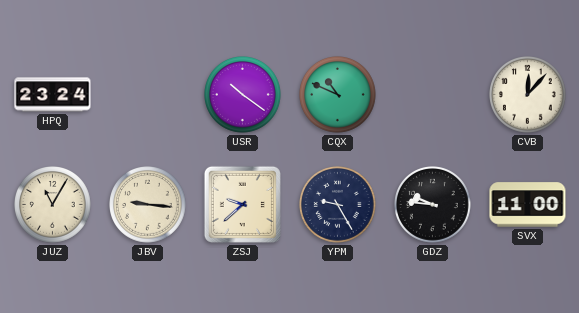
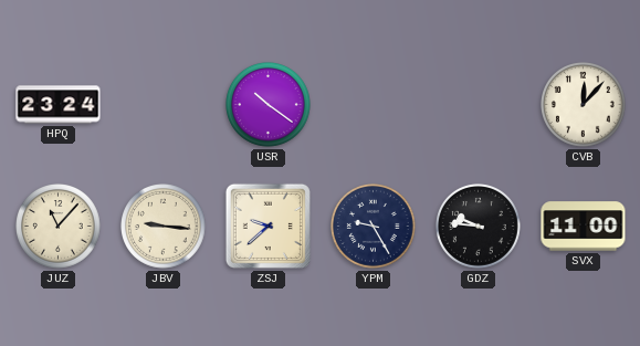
CQX: 10:49 -> none (338, 95)
JUZ: 11:05 -> 11:07 (59, 227)
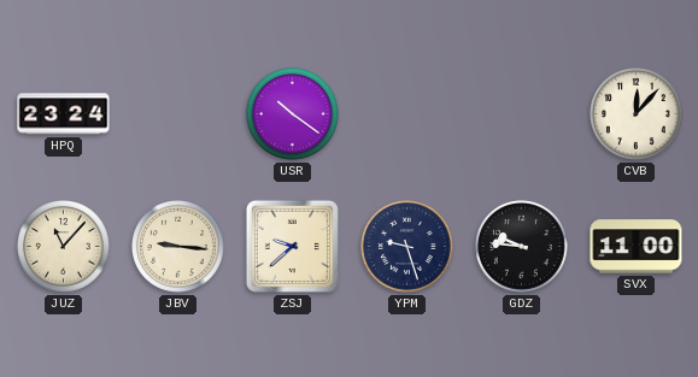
YPM: 9:25 -> 9:27 (407, 247)
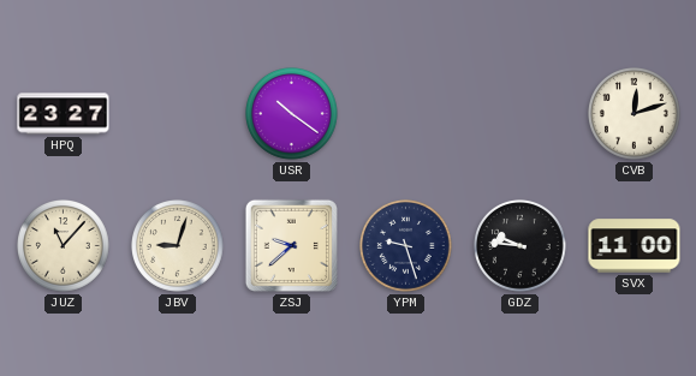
HPQ: 23:24 -> 23:27 (64, 114)
CVB: 12:07 -> 12:12 (635, 114)
JBV: 9:16 -> 9:03 (178, 246)
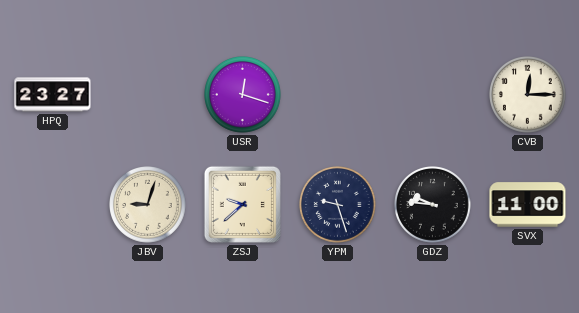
USR: 10:21 -> 12:18 (243, 95)
CVB: 12:12 -> 12:15 (528, 95)
JUZ: 11:07 -> none (64, 246)
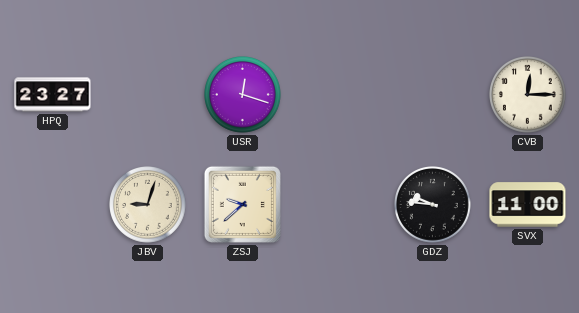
YPM: 9:27 -> none (338, 205)
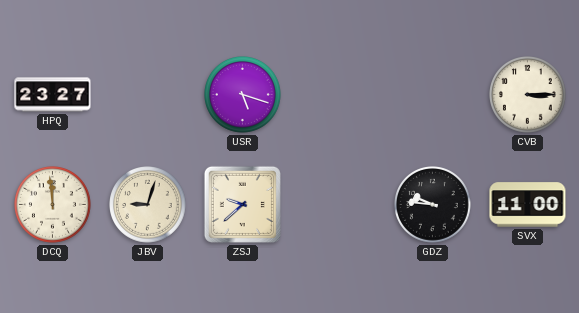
USR: 12:18 -> 5:18 (243, 95)
CVB: 12:15 -> 3:15 (528, 95)
DCQ: none -> 11:59 (53, 205)
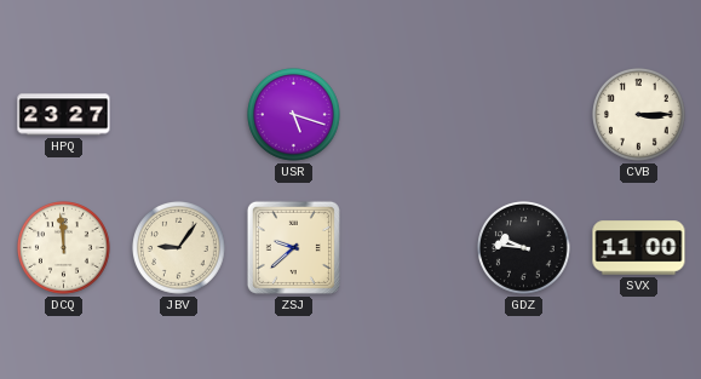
JBV: 9:03 -> 9:06 (179, 248)
